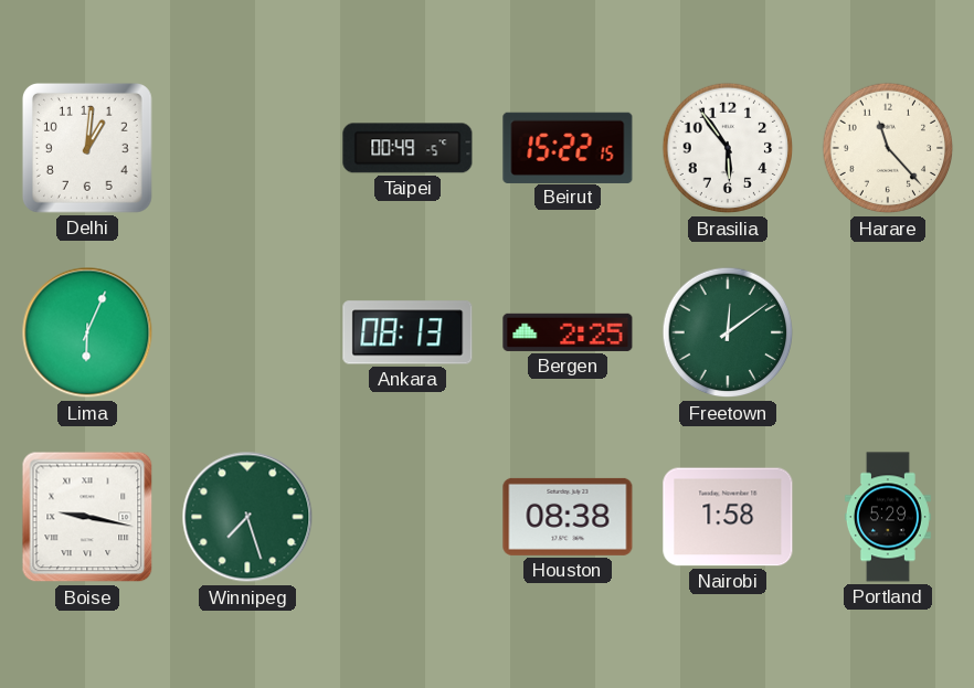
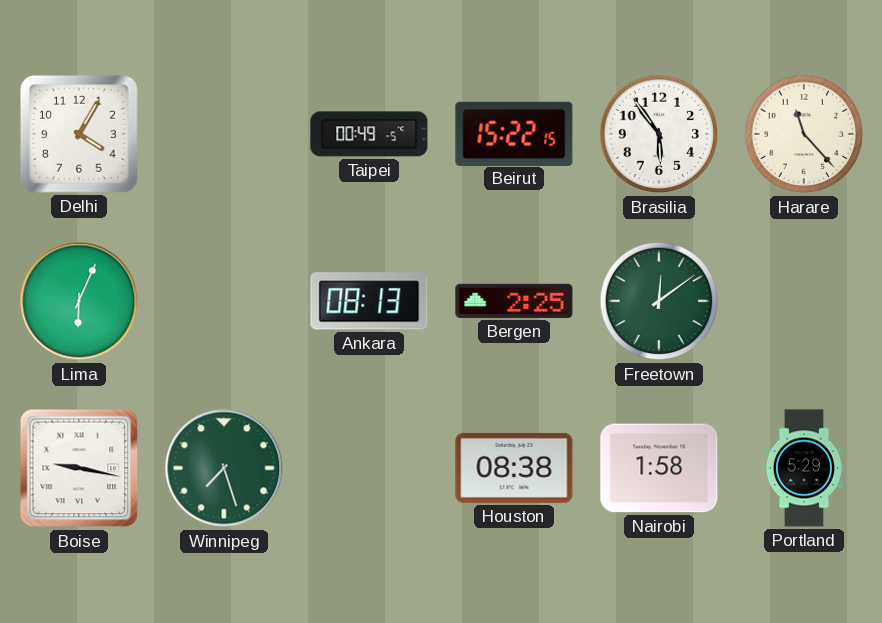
Delhi: 1:01 -> 4:05 (79, 134)
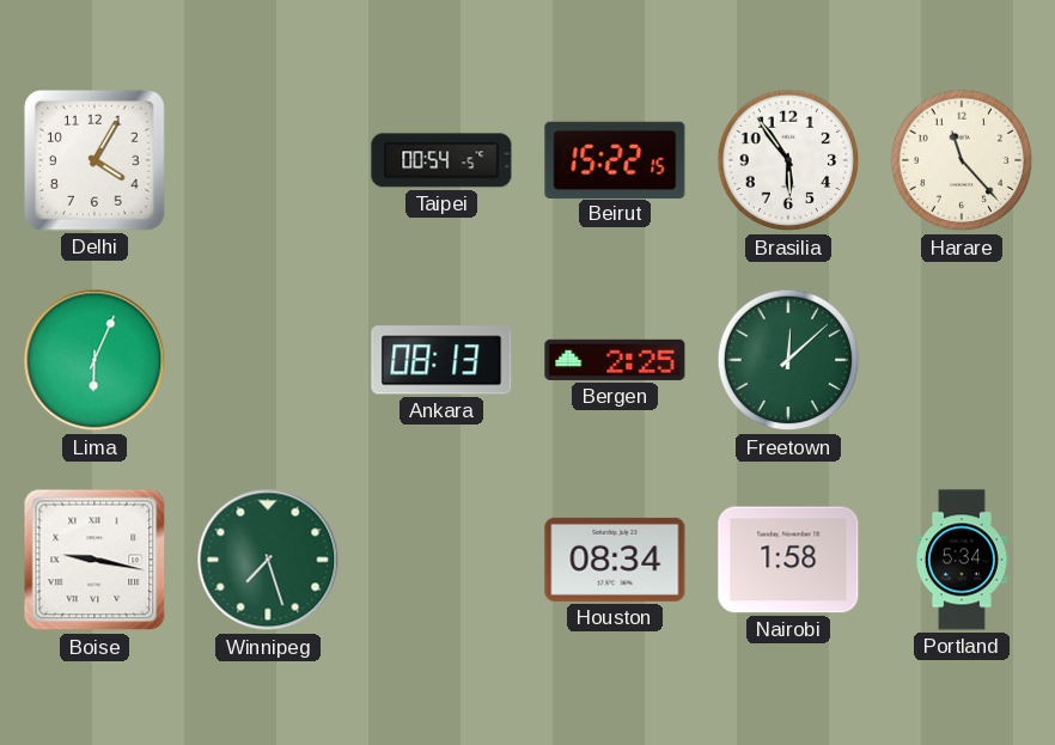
Taipei: 00:49 -> 00:54 (441, 160)
Freetown: 12:09 -> 12:08 (788, 360)
Houston: 08:38 -> 08:34 (615, 560)
Portland: 5:29 -> 5:34 (962, 560)
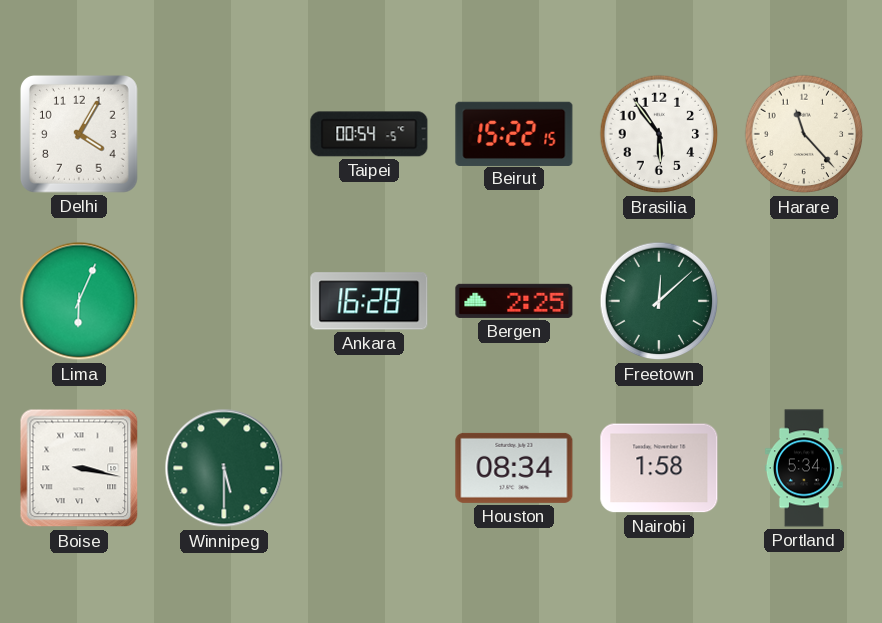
Ankara: 08:13 -> 16:28 (369, 301)
Boise: 9:17 -> 3:17 (79, 468)
Winnipeg: 7:27 -> 5:30 (224, 468)
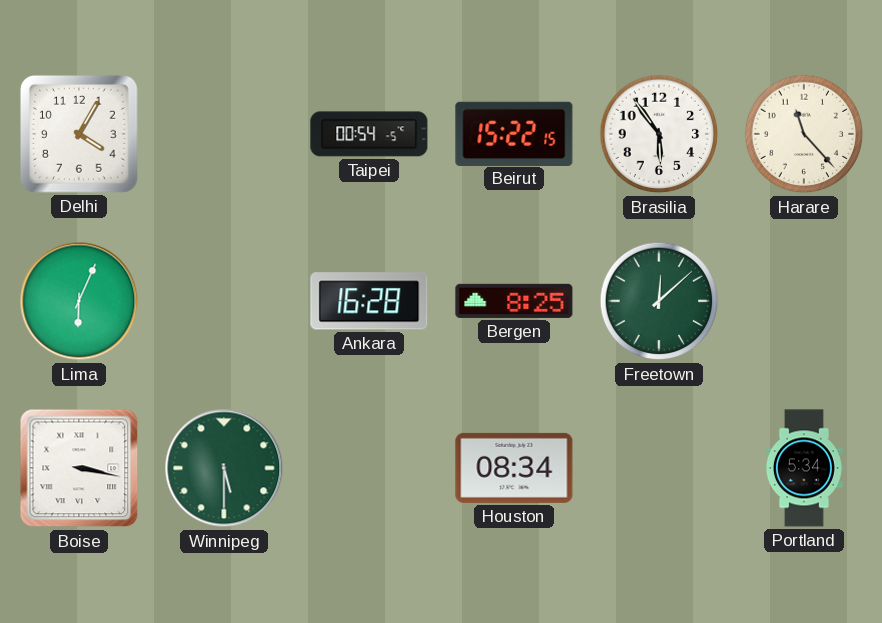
Bergen: 2:25 -> 8:25 (514, 301)
Nairobi: 1:58 -> none (659, 468)
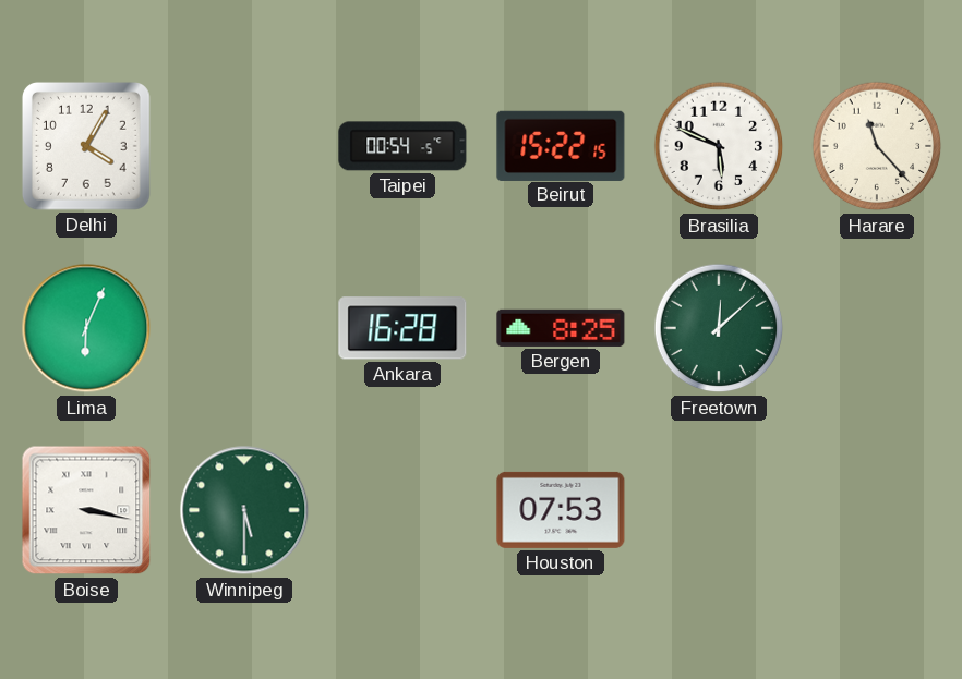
Brasilia: 5:54 -> 5:49 (719, 146)
Houston: 08:34 -> 07:53 (561, 510)
Portland: 5:34 -> none (804, 468)
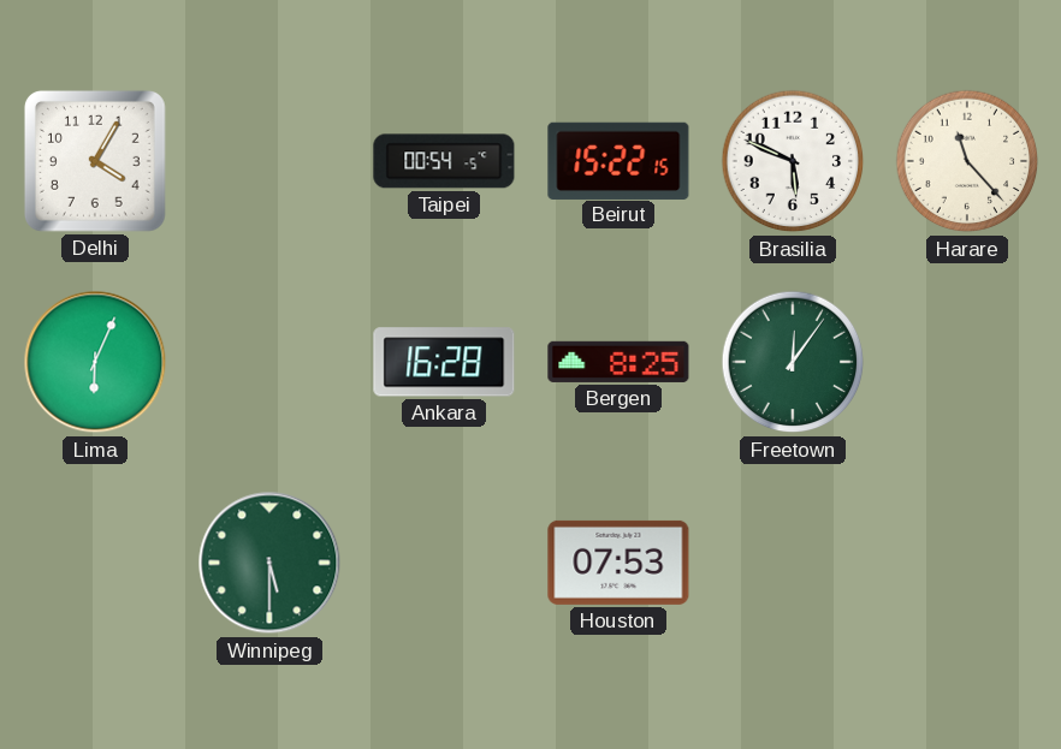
Freetown: 12:08 -> 12:06 (793, 362)
Boise: 3:17 -> none (86, 510)
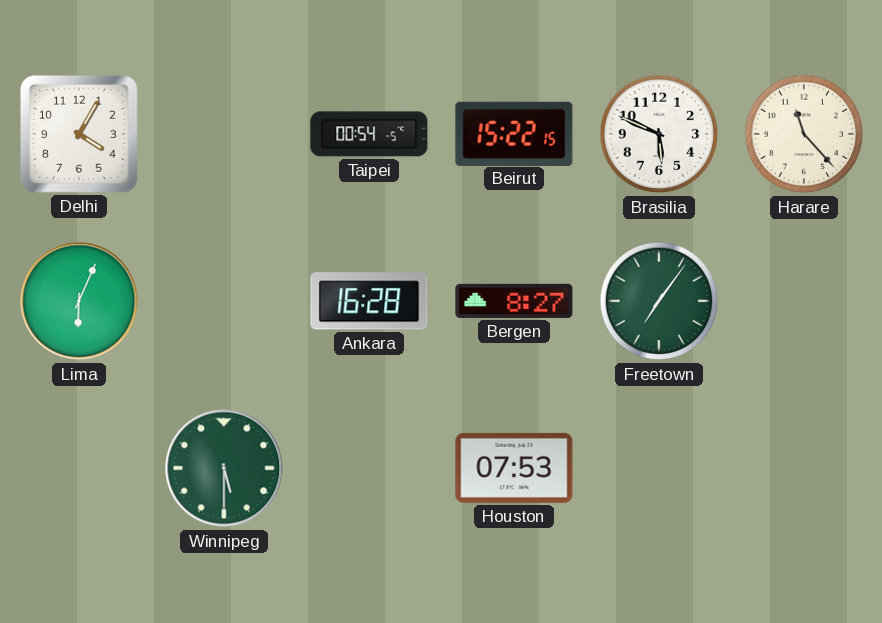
Bergen: 8:25 -> 8:27 (514, 301)
Freetown: 12:06 -> 7:06 (659, 301)
